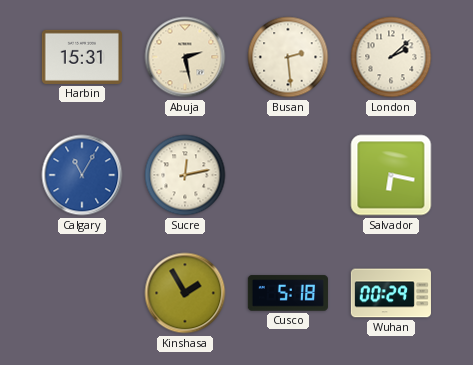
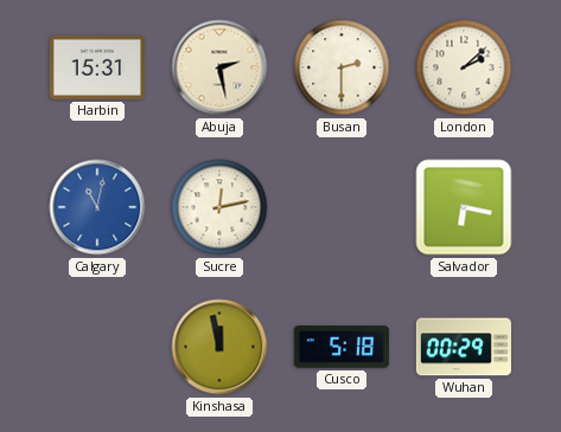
Busan: 2:29 -> 2:30 (342, 67)
Calgary: 11:05 -> 11:02 (97, 207)
Kinshasa: 1:55 -> 11:58 (219, 347)
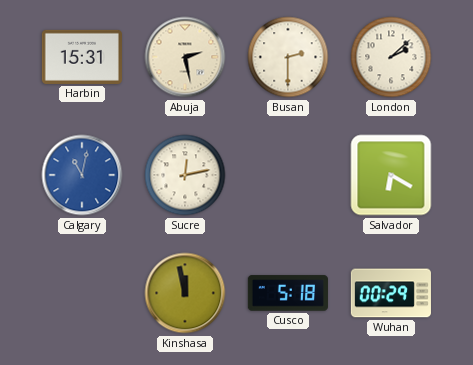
Salvador: 6:17 -> 6:20 (391, 175)
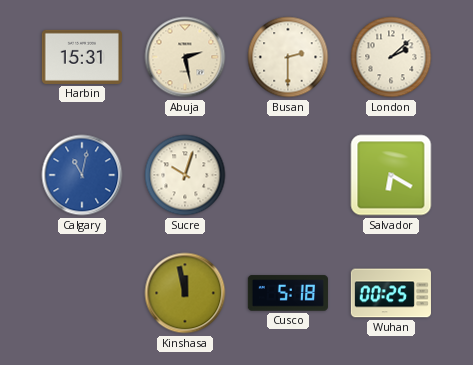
Sucre: 12:13 -> 10:03 (185, 175)
Wuhan: 00:29 -> 00:25 (391, 293)
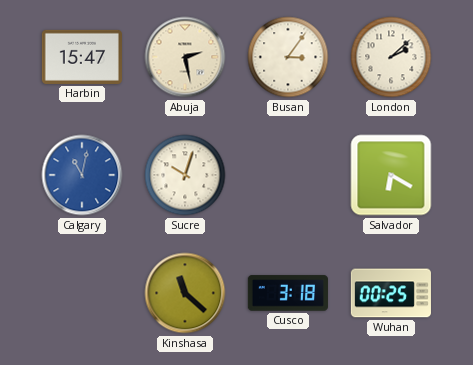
Harbin: 15:31 -> 15:47 (82, 57)
Busan: 2:30 -> 3:06 (288, 57)
Kinshasa: 11:58 -> 11:22 (185, 293)
Cusco: 5:18 -> 3:18 (288, 293)
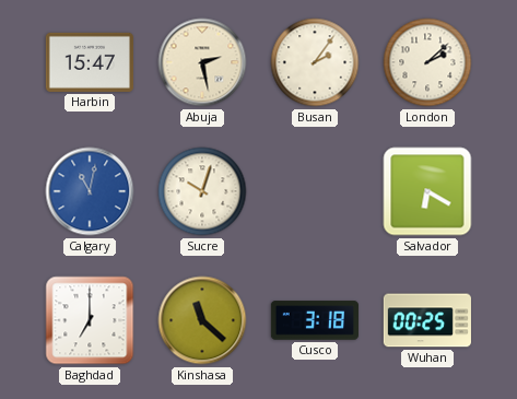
Busan: 3:06 -> 2:06 (315, 62)
Baghdad: none -> 7:00 (90, 320)
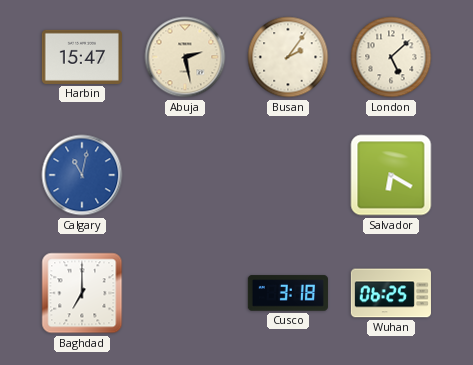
London: 2:08 -> 5:08 (391, 57)
Sucre: 10:03 -> none (202, 191)
Kinshasa: 11:22 -> none (202, 320)
Wuhan: 00:25 -> 06:25 (391, 293)
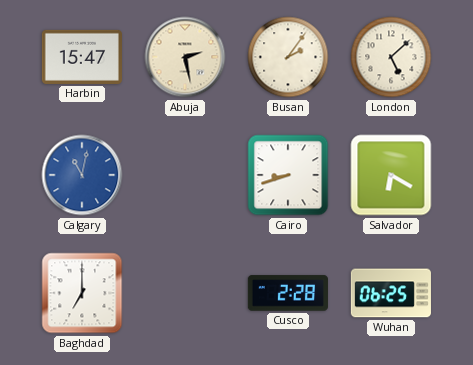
Cairo: none -> 8:42 (288, 175)
Cusco: 3:18 -> 2:28 (288, 293)
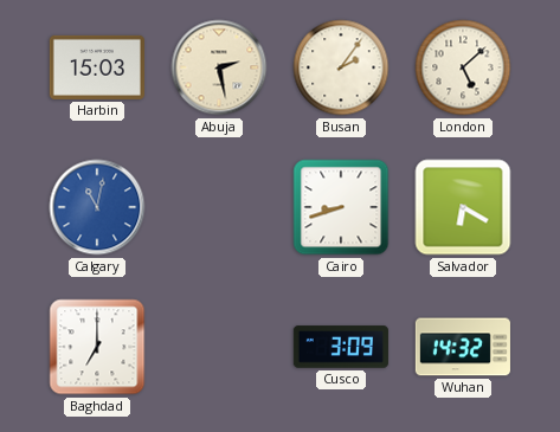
Harbin: 15:47 -> 15:03 (97, 67)
Cusco: 2:28 -> 3:09 (341, 347)
Wuhan: 06:25 -> 14:32 (463, 347)
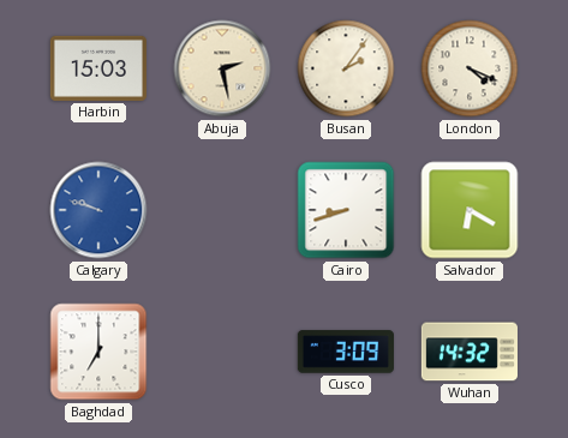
London: 5:08 -> 4:19 (470, 68)
Calgary: 11:02 -> 9:48 (98, 210)
